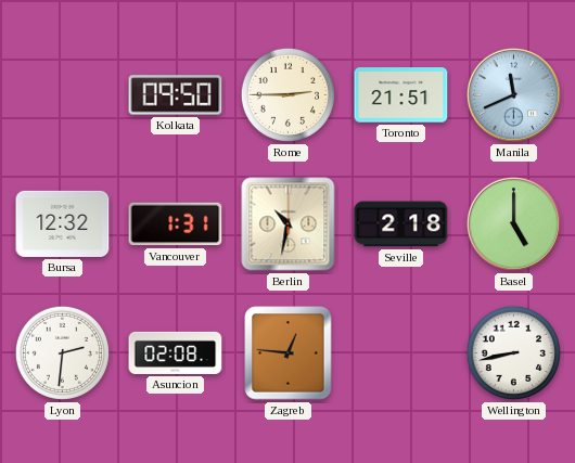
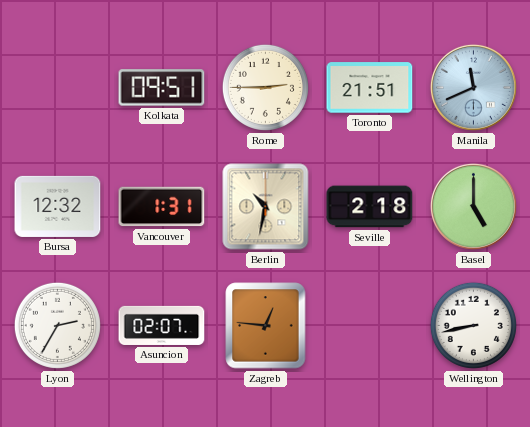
Kolkata: 09:50 -> 09:51 (162, 88)
Lyon: 2:31 -> 2:35 (57, 325)
Asuncion: 02:08 -> 02:07 (162, 325)
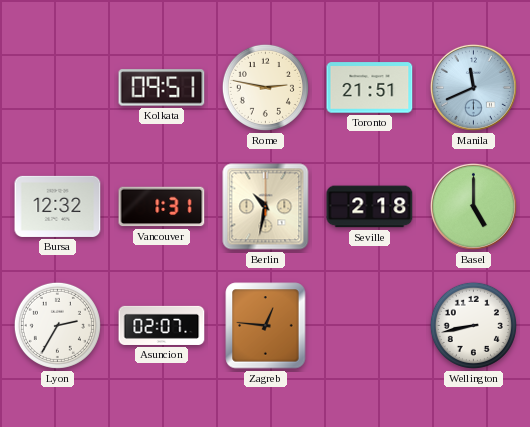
Rome: 2:45 -> 2:47 (265, 87)
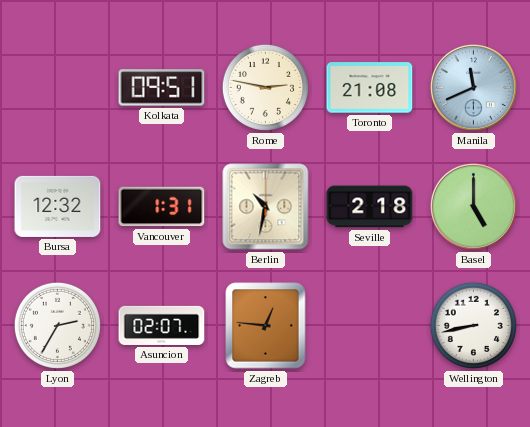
Toronto: 21:51 -> 21:08 (370, 88)
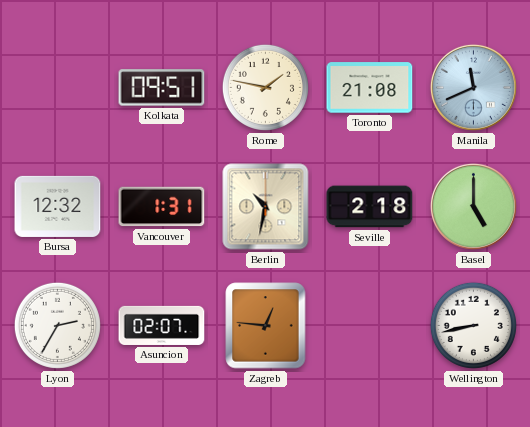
Rome: 2:47 -> 1:47 (265, 87)
